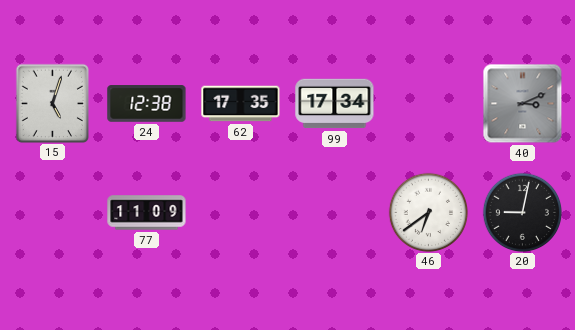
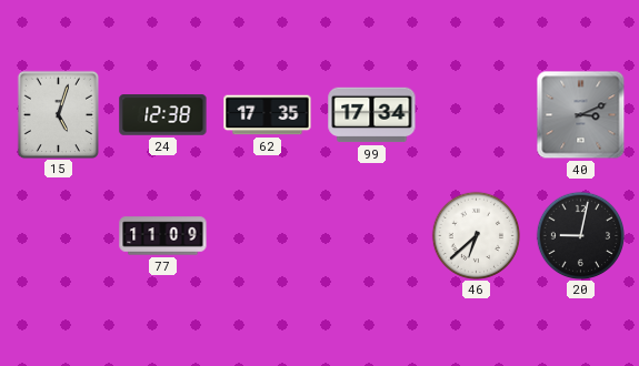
46: 6:39 -> 6:38 (476, 235)
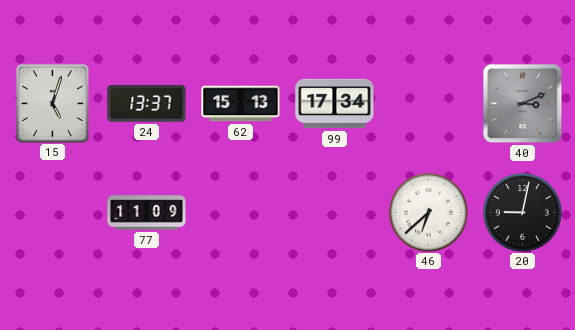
24: 12:38 -> 13:37 (147, 104)
62: 17:35 -> 15:13 (241, 104)
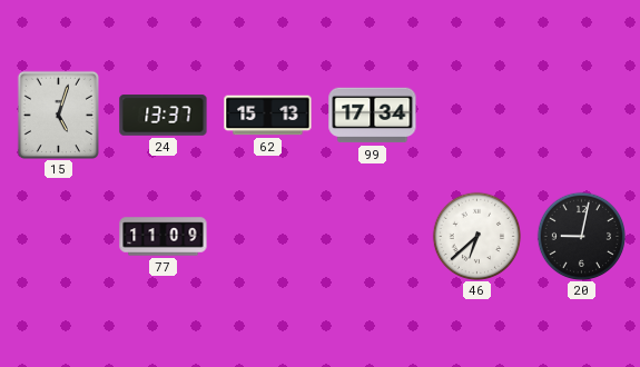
40: 3:11 -> none (523, 104)
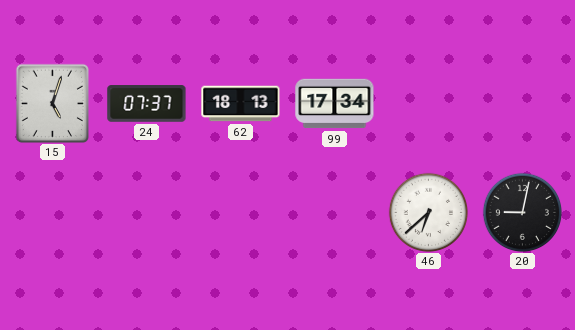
24: 13:37 -> 07:37 (147, 104)
62: 15:13 -> 18:13 (241, 104)
77: 11:09 -> none (164, 237)
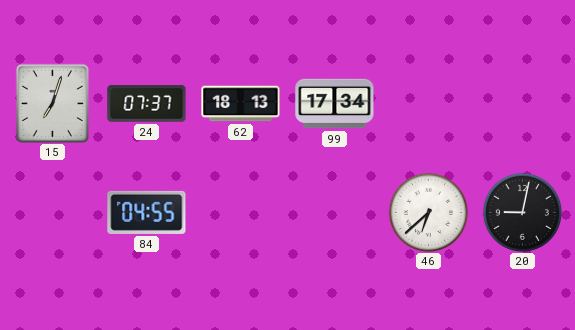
15: 5:03 -> 7:03 (52, 103)
84: none -> 04:55 (147, 212)
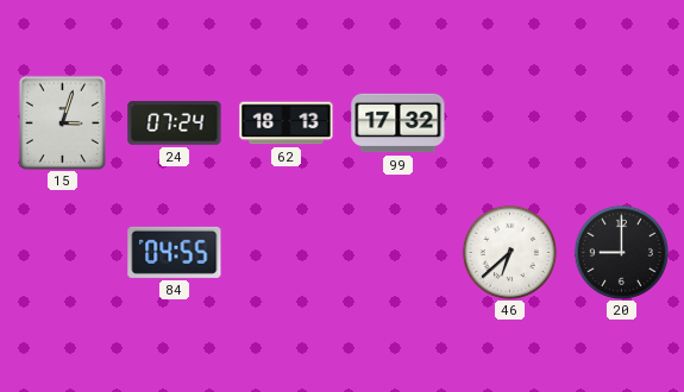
15: 7:03 -> 3:03 (62, 122)
24: 07:37 -> 07:24 (175, 124)
99: 17:34 -> 17:32 (399, 124)
20: 9:02 -> 9:00 (621, 252)
